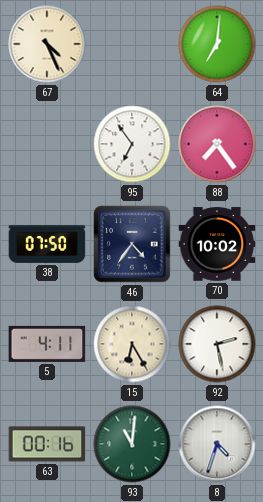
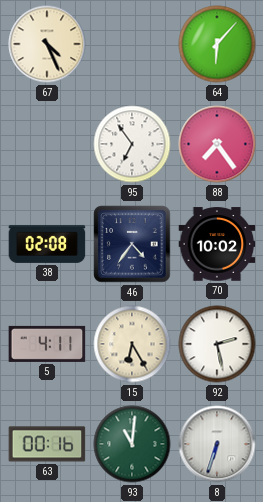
64: 7:01 -> 6:07 (217, 44)
38: 07:50 -> 02:08 (47, 244)
8: 4:33 -> 6:33 (217, 444)
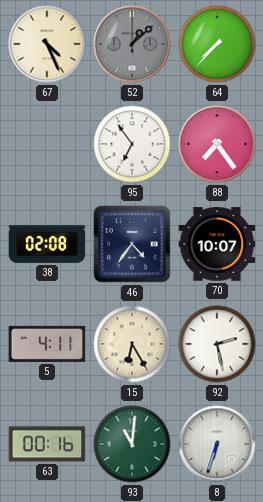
52: none -> 1:08 (132, 44)
64: 6:07 -> 7:37 (217, 44)
70: 10:02 -> 10:07 (217, 244)
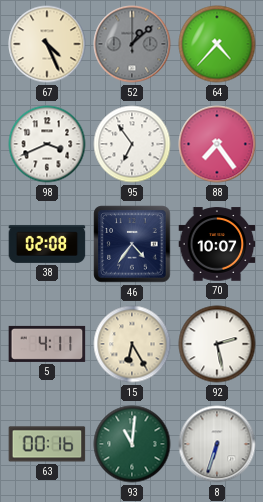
64: 7:37 -> 4:37 (217, 44)
98: none -> 3:41 (47, 144)
